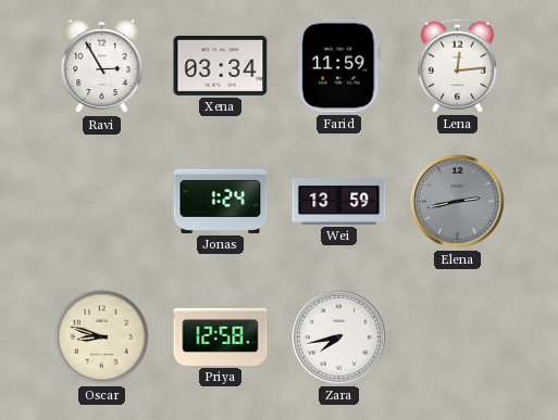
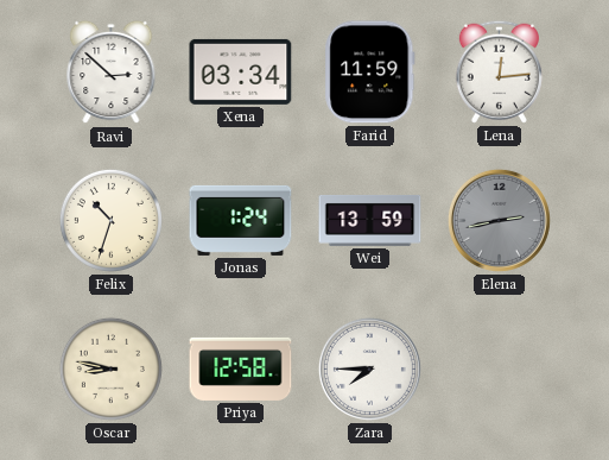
Ravi: 2:55 -> 2:52 (112, 73)
Felix: none -> 10:33 (110, 220)
Oscar: 8:48 -> 8:47 (110, 368)
Zara: 7:43 -> 7:45 (369, 368)
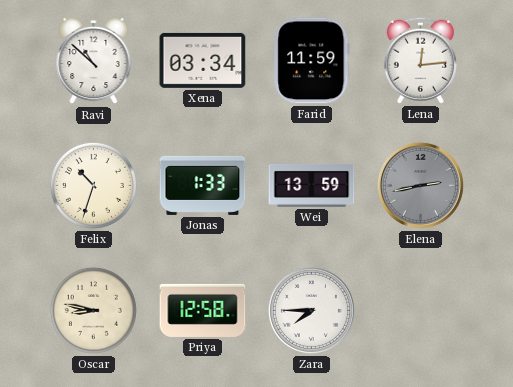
Ravi: 2:52 -> 10:52 (94, 61)
Jonas: 1:24 -> 1:33 (203, 185)
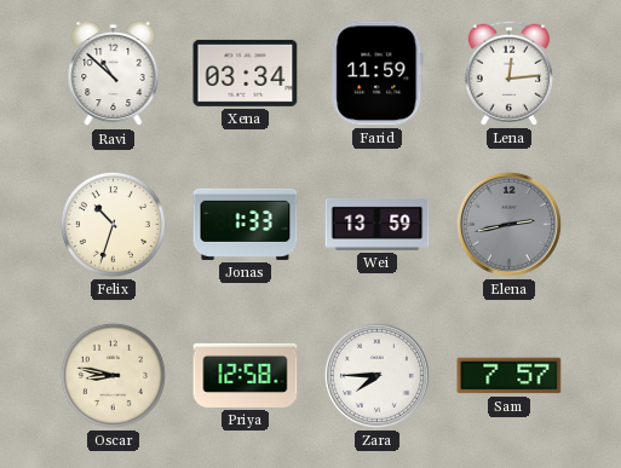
Sam: none -> 7:57 (510, 376)
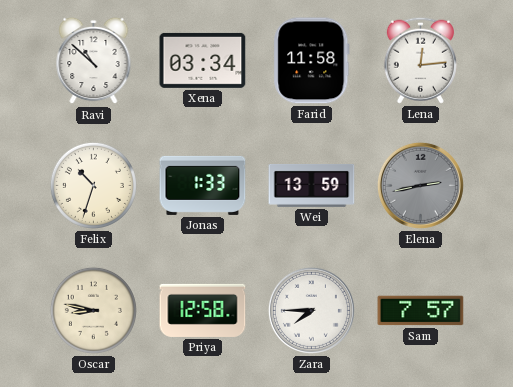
Farid: 11:59 -> 11:58 (312, 61)
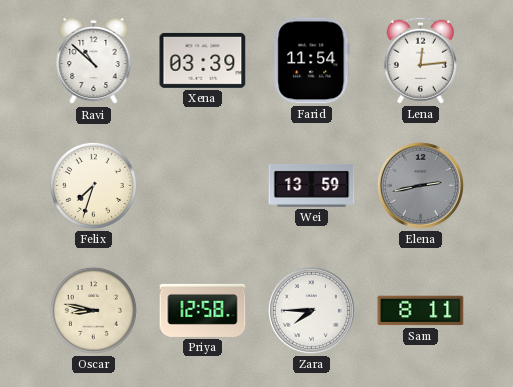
Xena: 03:34 -> 03:39 (203, 60)
Farid: 11:58 -> 11:54 (312, 61)
Felix: 10:33 -> 7:33 (93, 185)
Jonas: 1:33 -> none (203, 185)
Sam: 7:57 -> 8:11 (421, 311)
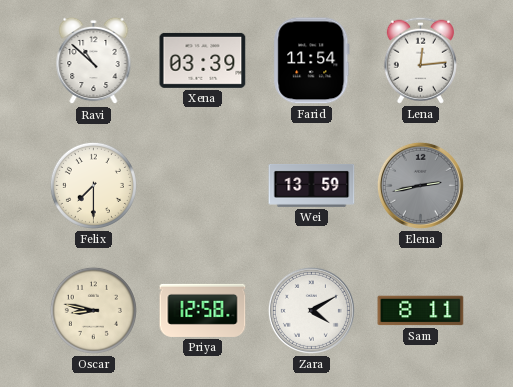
Felix: 7:33 -> 7:30 (93, 185)
Zara: 7:45 -> 4:10 (311, 310)
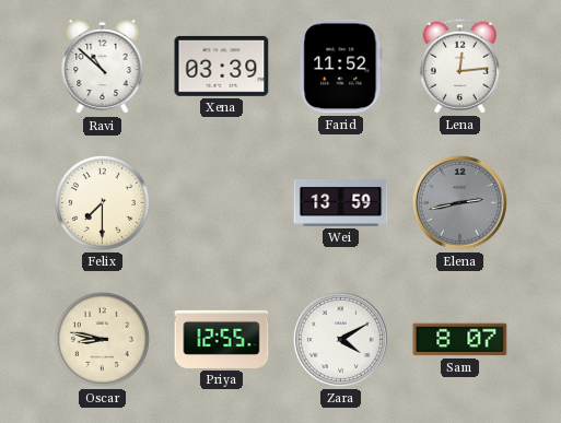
Farid: 11:54 -> 11:52 (341, 67)
Priya: 12:58 -> 12:55 (222, 339)
Sam: 8:11 -> 8:07 (460, 340)
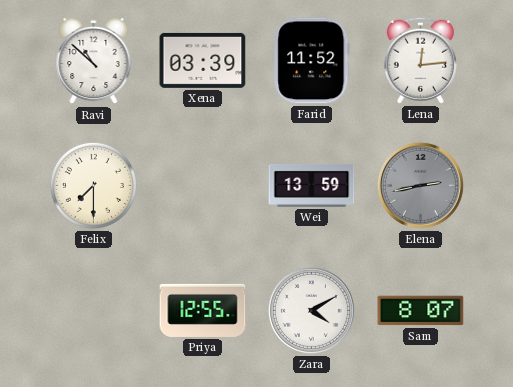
Oscar: 8:47 -> none (102, 339)
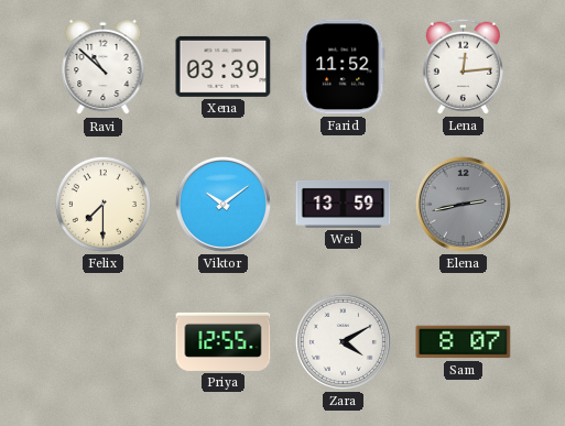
Viktor: none -> 10:09 (222, 204)
